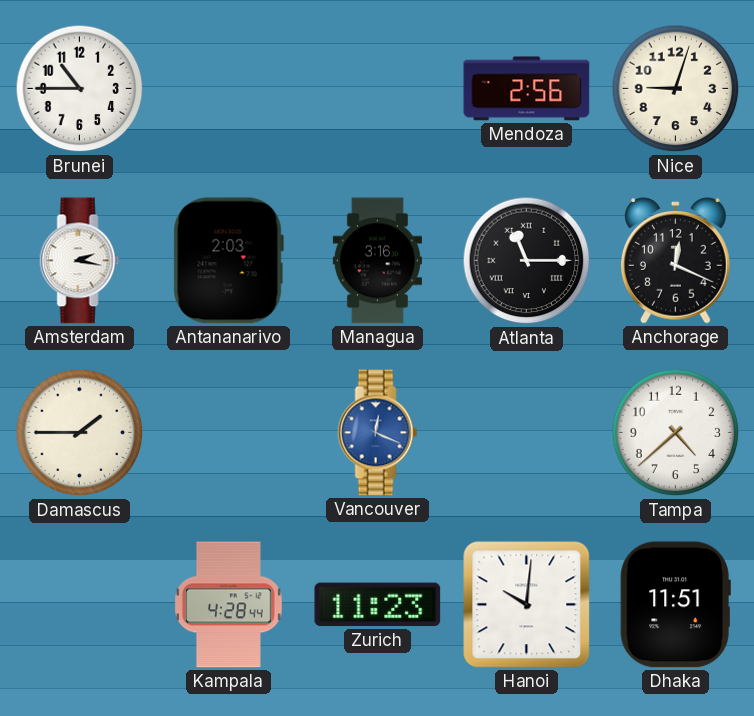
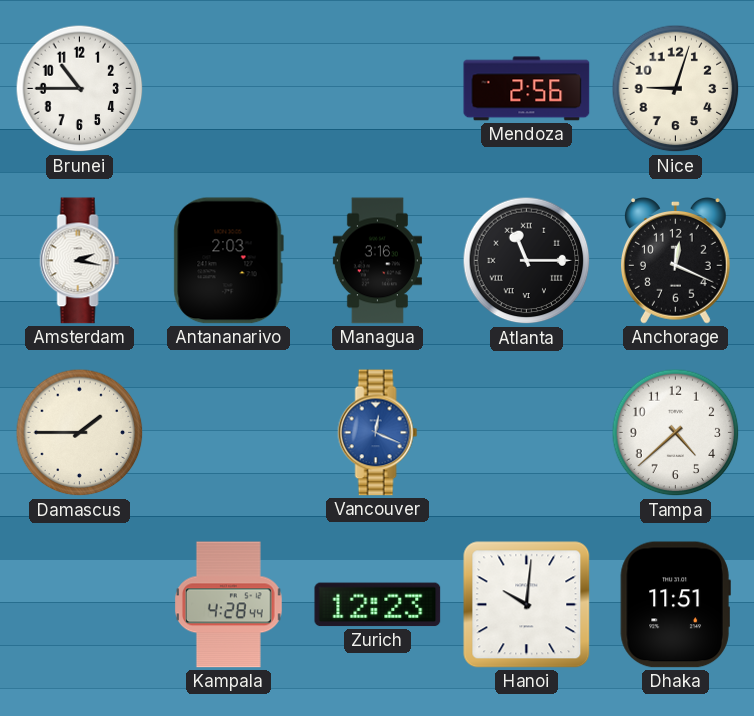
Zurich: 11:23 -> 12:23 (378, 605)
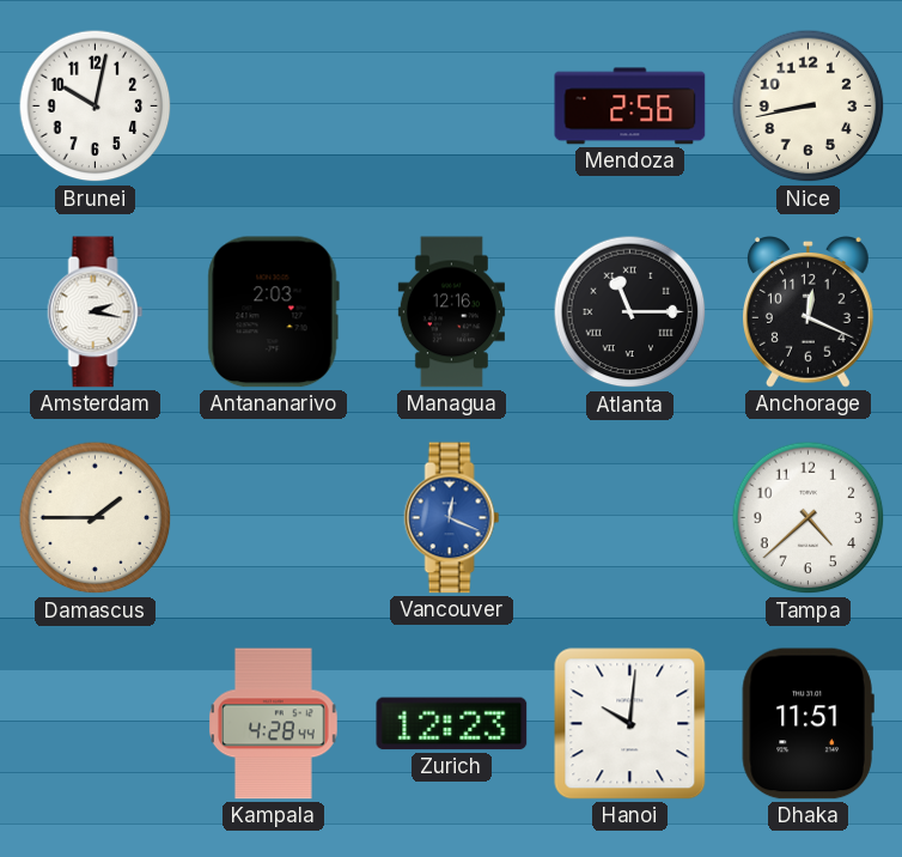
Brunei: 10:45 -> 10:02 (96, 107)
Nice: 9:03 -> 8:43 (809, 107)
Managua: 3:16 -> 12:16 (451, 312)
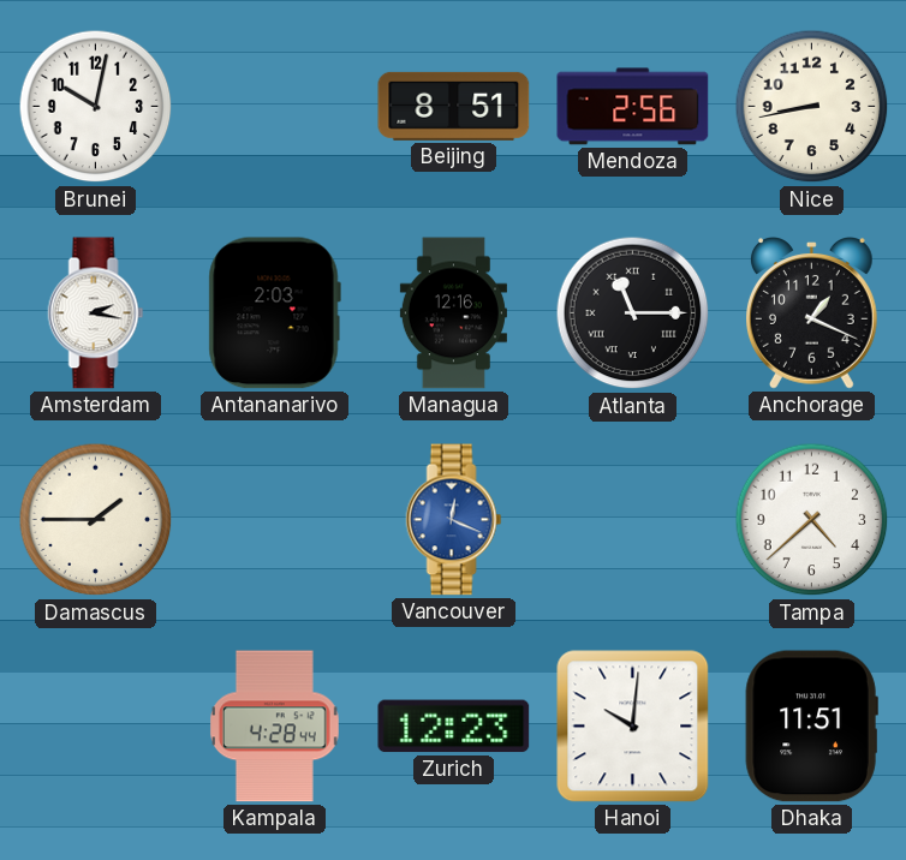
Beijing: none -> 8:51 (454, 106)
Anchorage: 12:19 -> 1:19 (812, 313)
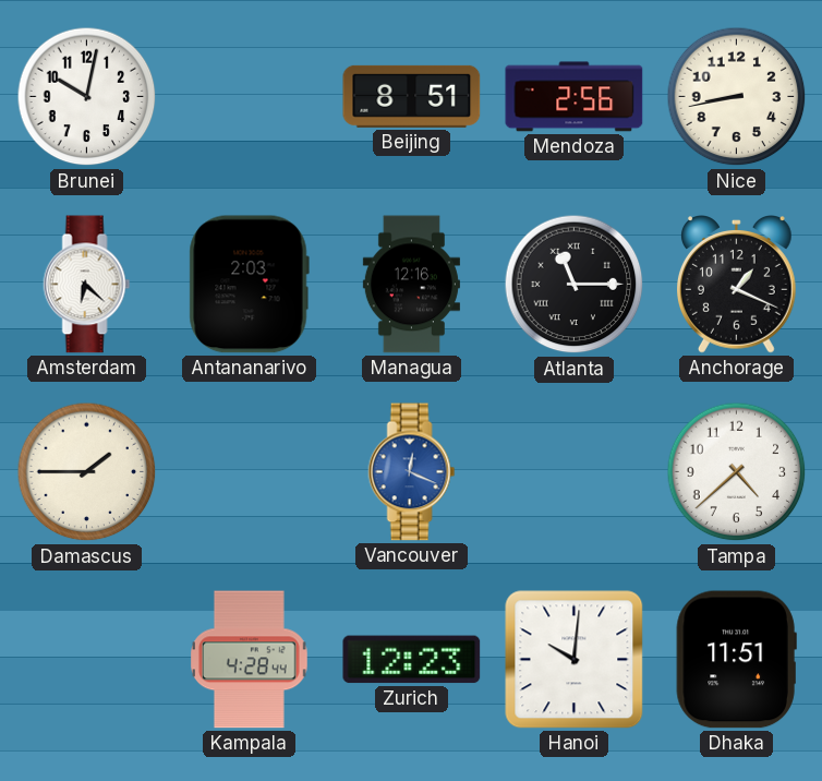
Amsterdam: 2:17 -> 6:22 (87, 285)
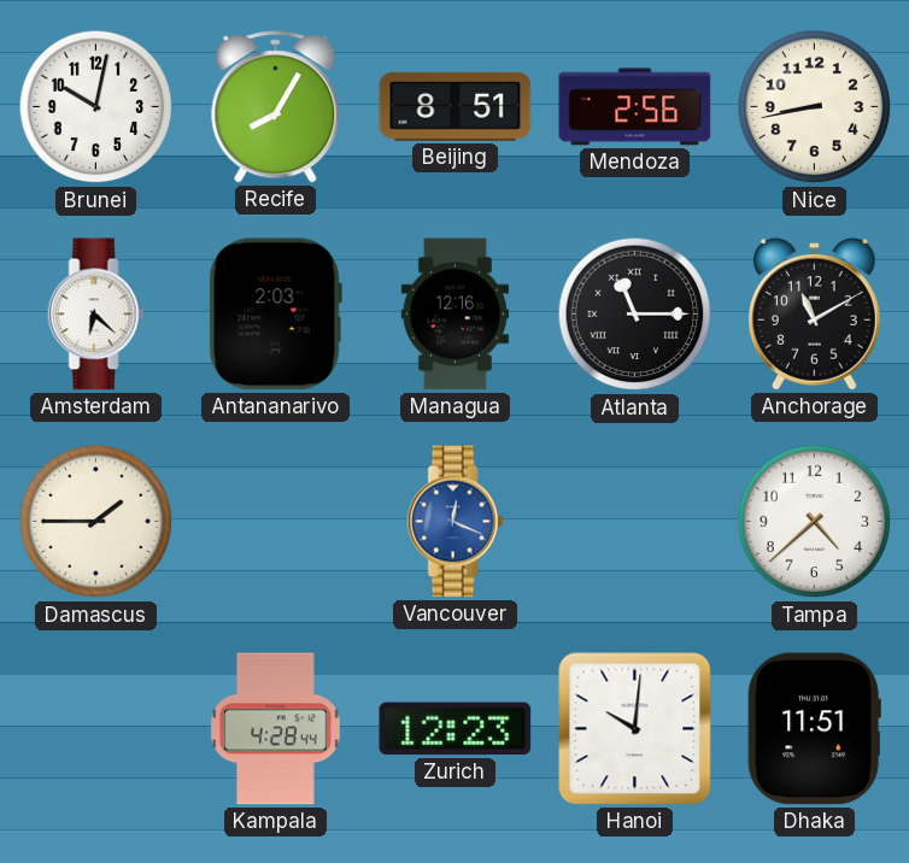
Recife: none -> 8:05 (276, 107)
Anchorage: 1:19 -> 11:10 (815, 315)
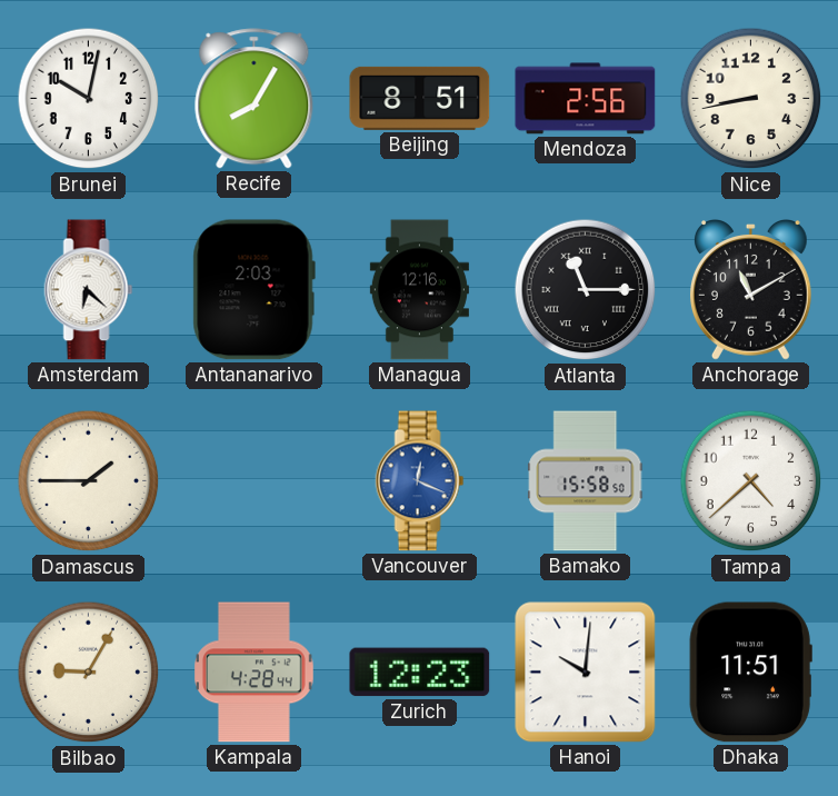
Bamako: none -> 15:58 (586, 481)
Bilbao: none -> 9:05 (89, 673)
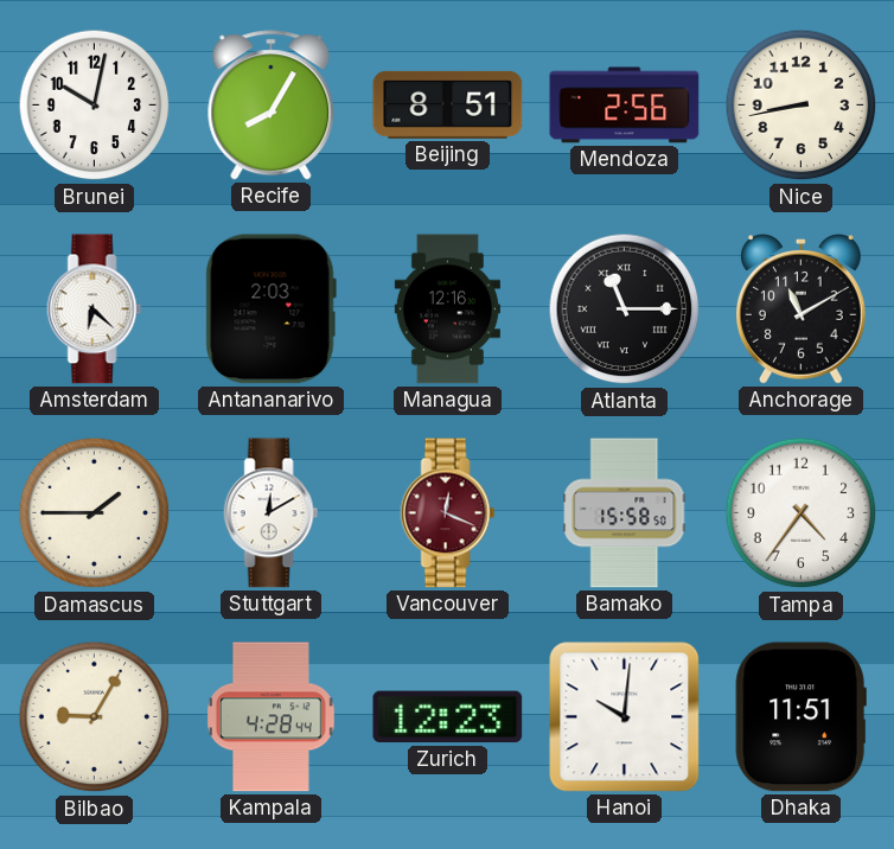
Stuttgart: none -> 12:10 (272, 513)
Vancouver dial: blue -> burgundy (448, 513)
Tampa: 4:38 -> 4:36 (802, 513)
